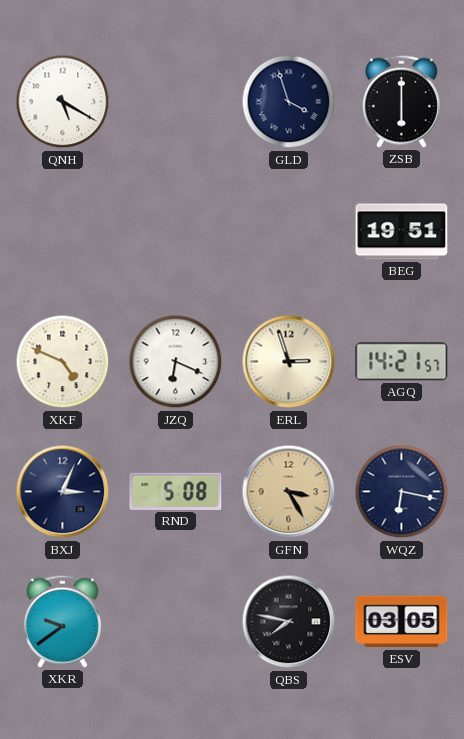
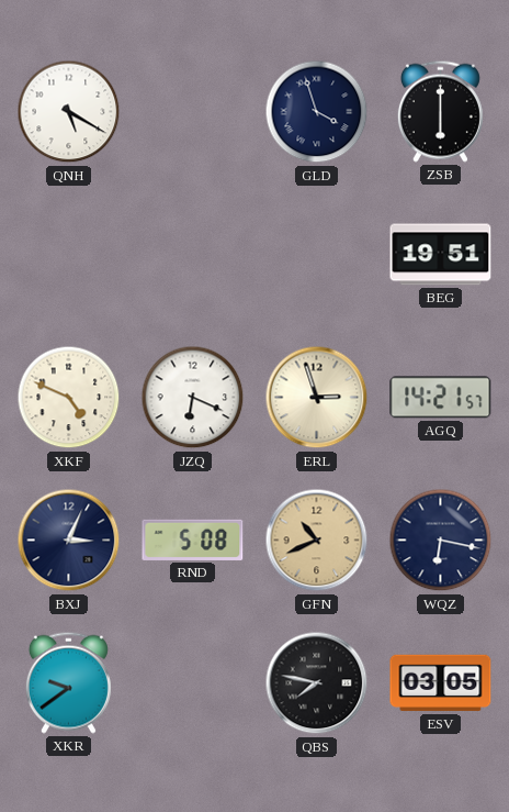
GFN: 3:25 -> 10:41 (317, 541)
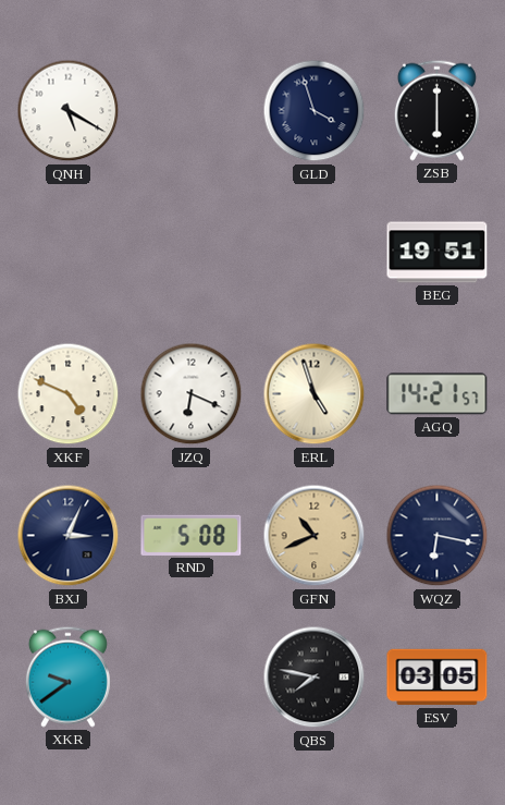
ERL: 2:57 -> 4:57 (315, 394)
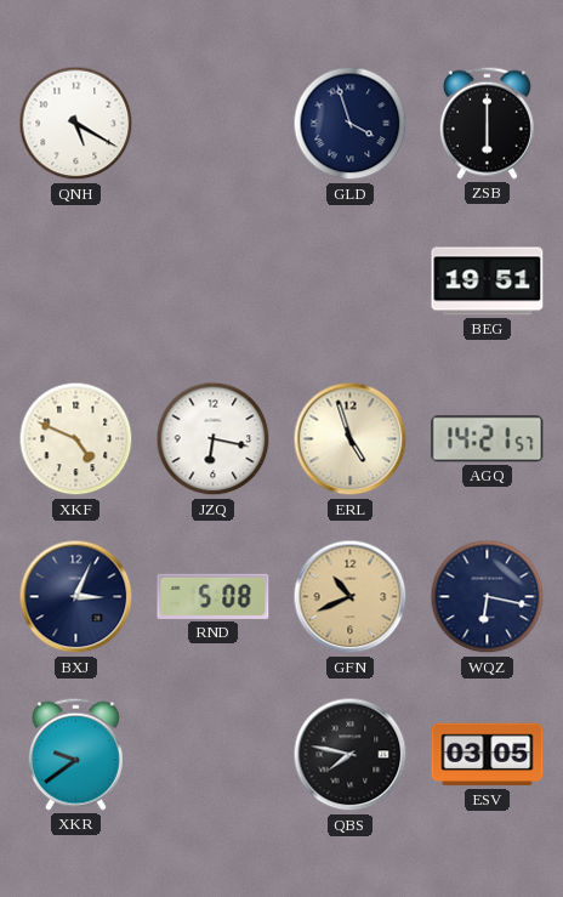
JZQ: 6:19 -> 6:17 (214, 439)
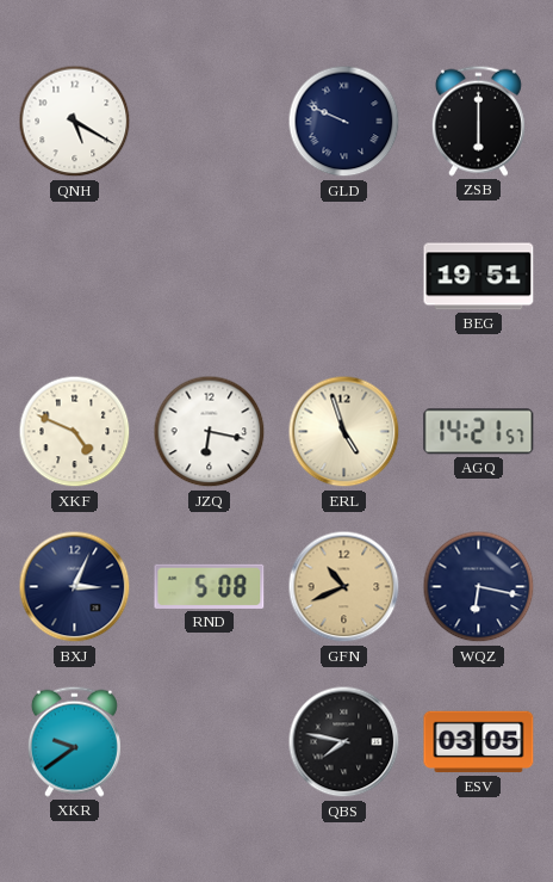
GLD: 3:57 -> 9:49 (344, 122)
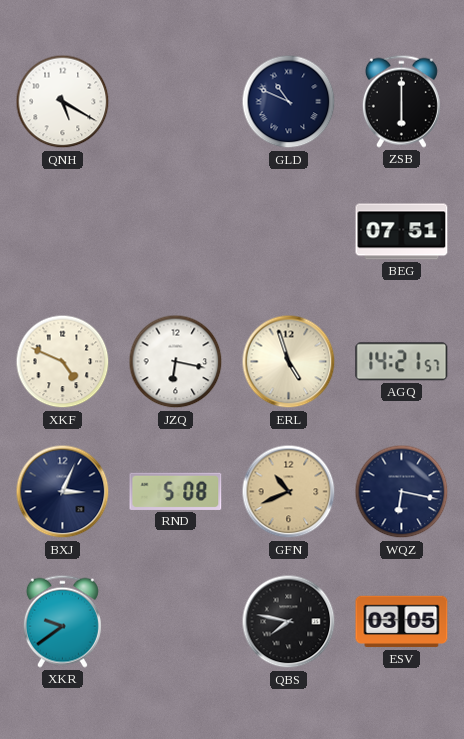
GLD: 9:49 -> 10:49 (289, 102)
BEG: 19:51 -> 07:51 (402, 232)
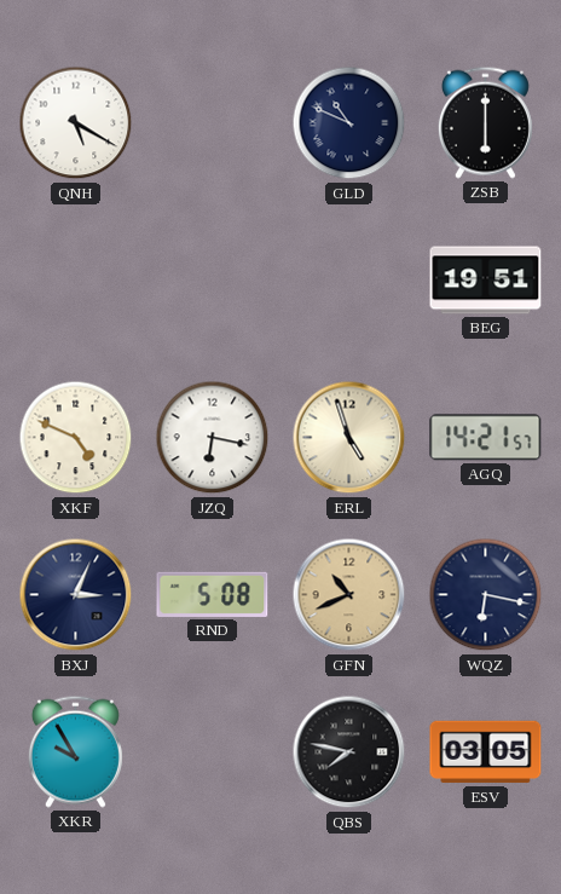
BEG: 07:51 -> 19:51 (486, 281)
XKR: 9:39 -> 9:55 (75, 751)
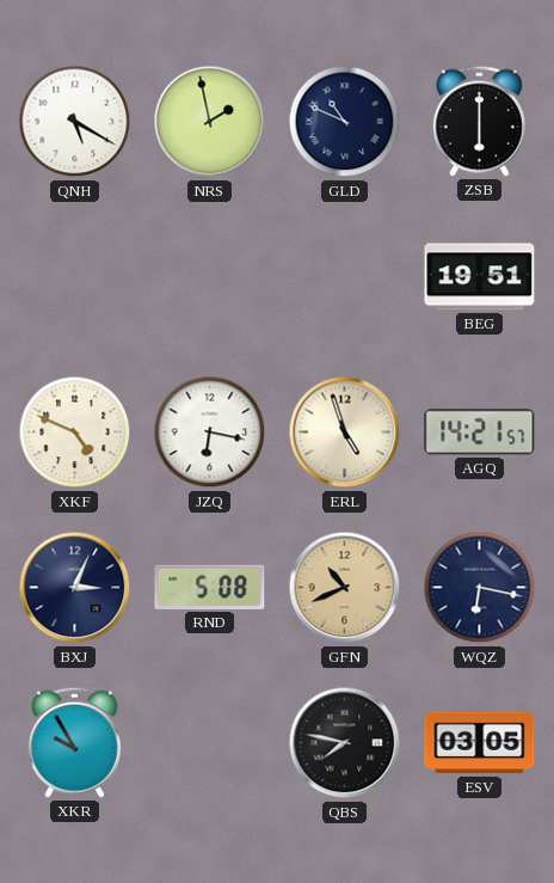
NRS: none -> 1:58 (210, 122)
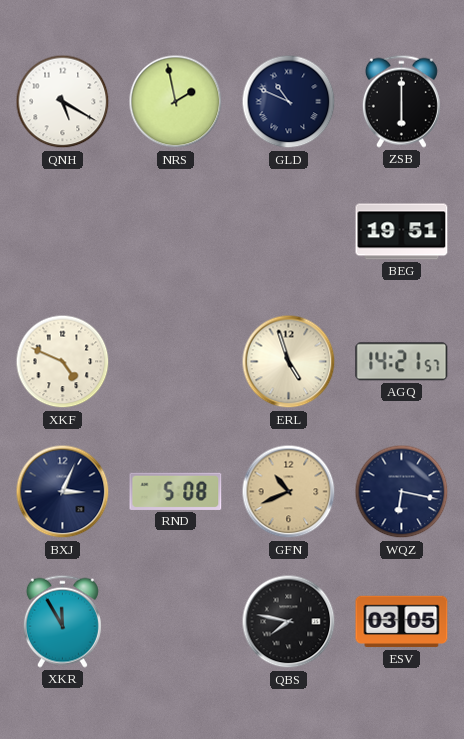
JZQ: 6:17 -> none (210, 433)
XKR: 9:55 -> 11:55 (62, 621)
